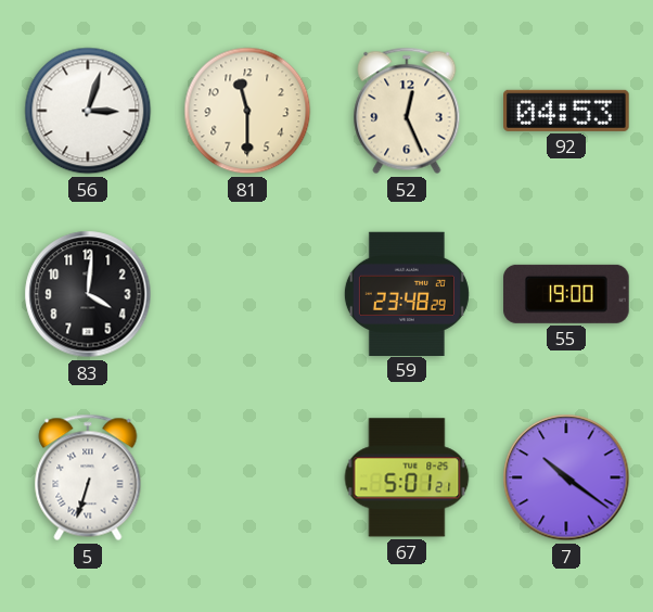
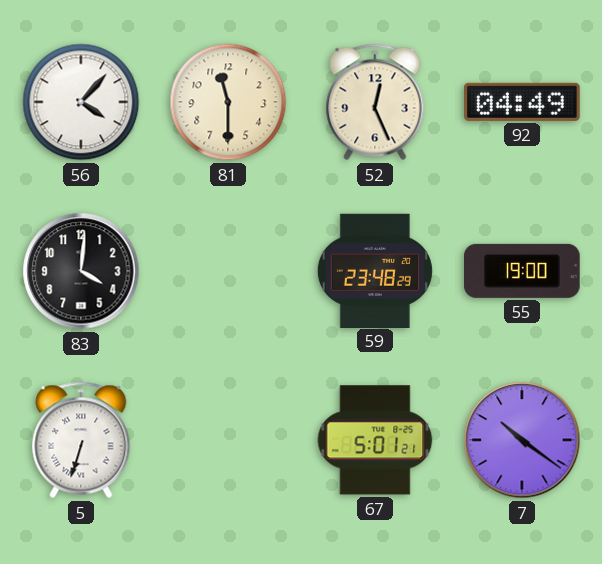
56: 3:03 -> 4:07 (81, 102)
92: 04:53 -> 04:49 (523, 102)
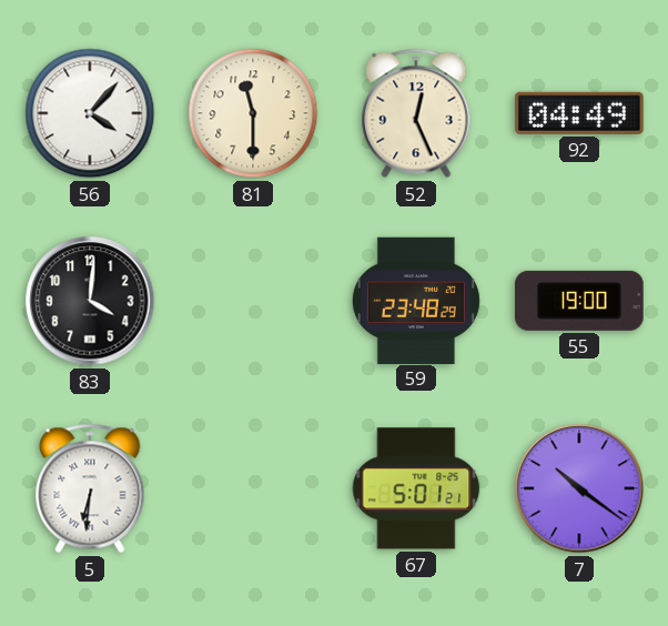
5: 6:33 -> 6:31 (90, 488)
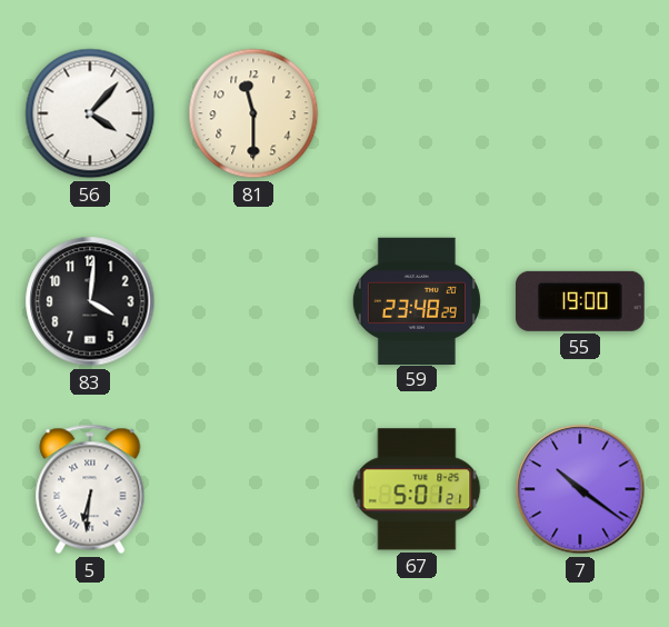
52: 12:26 -> none (416, 113)
92: 04:49 -> none (580, 113)
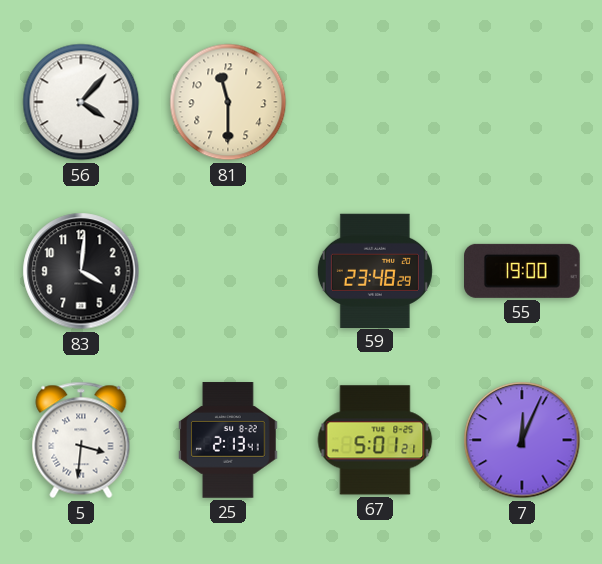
5: 6:31 -> 3:31 (81, 440)
25: none -> 2:13 (228, 440)
7: 10:21 -> 12:04 (522, 440)
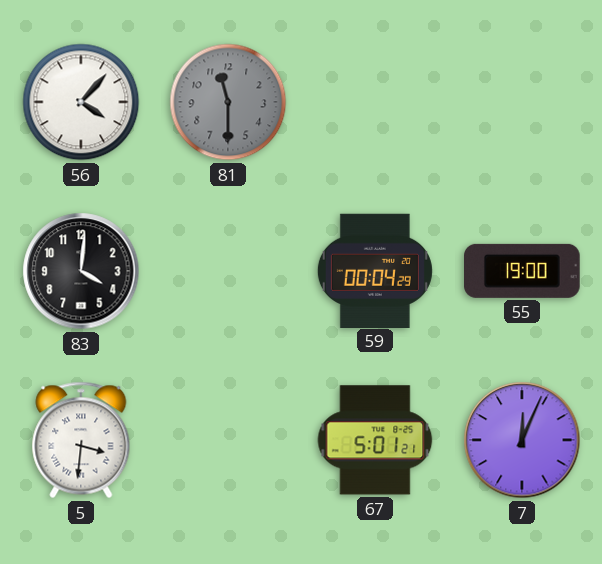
81 dial: cream -> grey (228, 102)
59: 23:48 -> 00:04 (375, 270)
25: 2:13 -> none (228, 440)
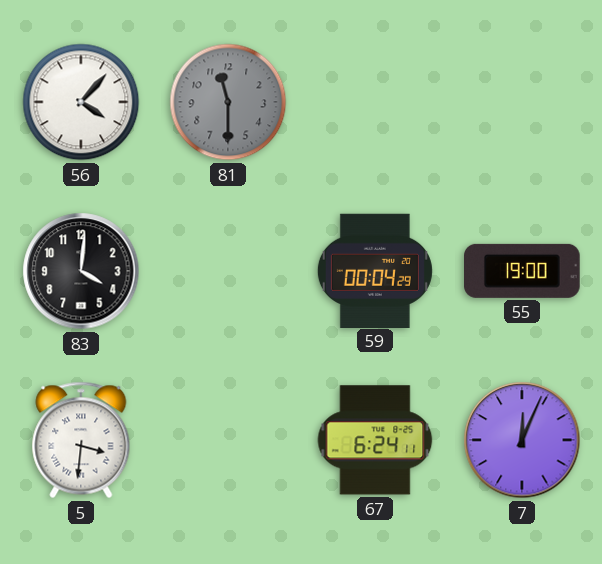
67: 5:01 -> 6:24 (375, 440)
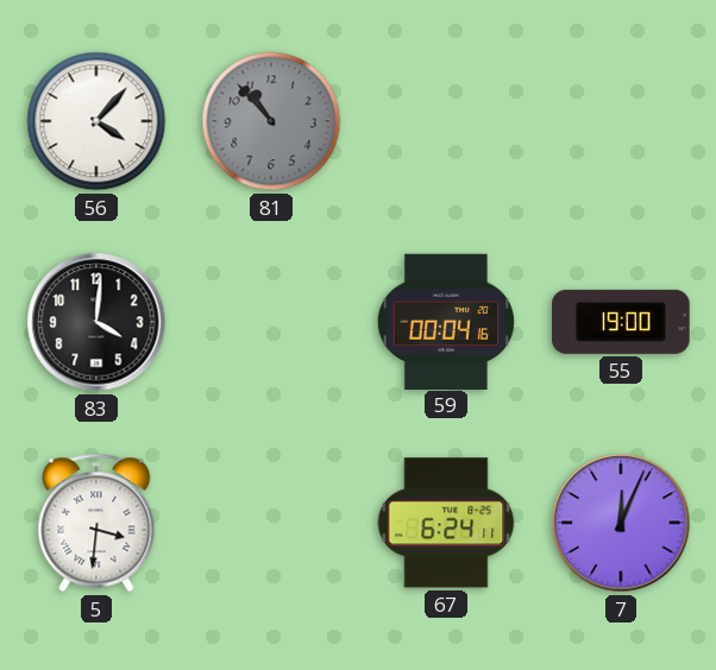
81: 11:30 -> 10:53 (271, 121)
59: 00:04:29 -> 00:04:16 (446, 321)
